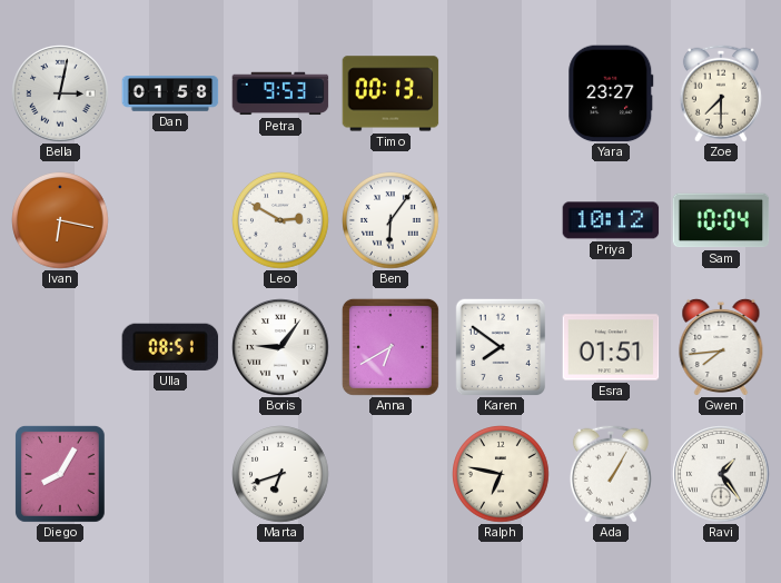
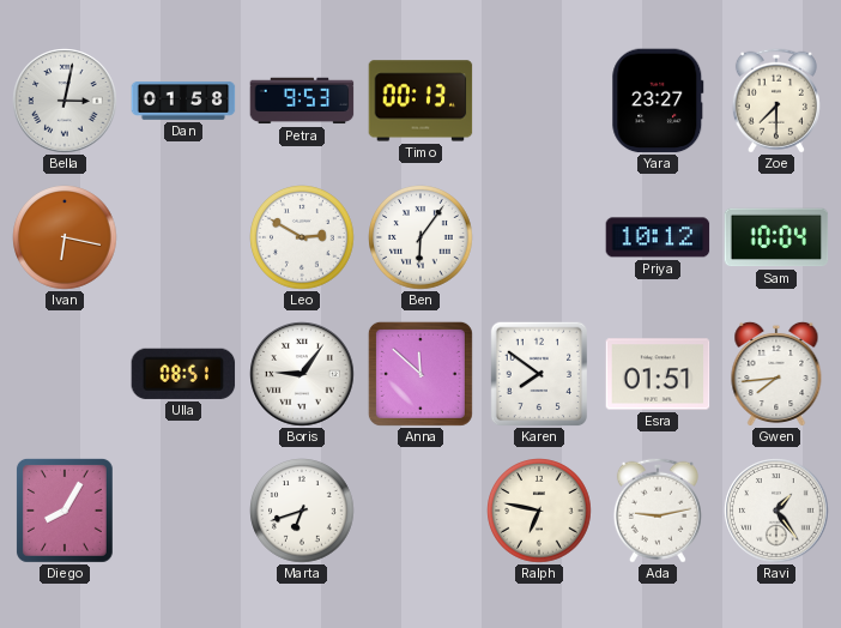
Anna: 6:40 -> 11:52 (421, 374)
Ada: 1:05 -> 9:13 (658, 511)
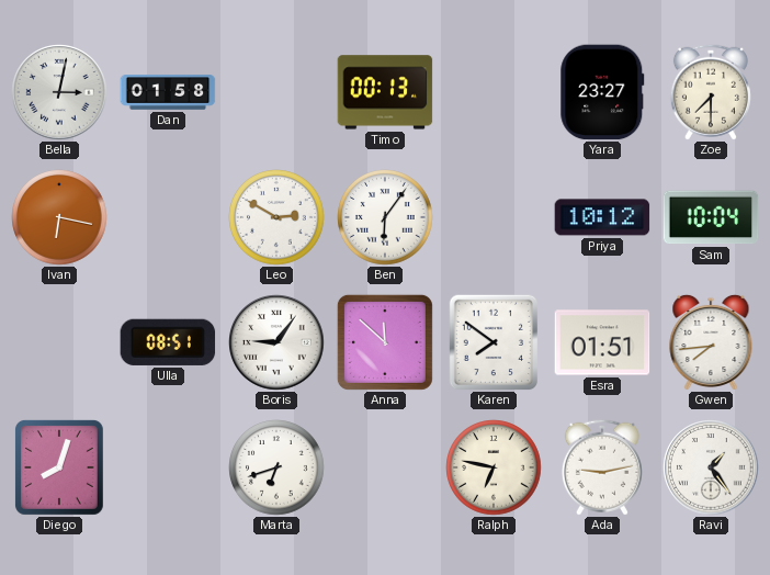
Petra: 9:53 -> none (302, 101)
Diego: 8:05 -> 8:03 (59, 467)
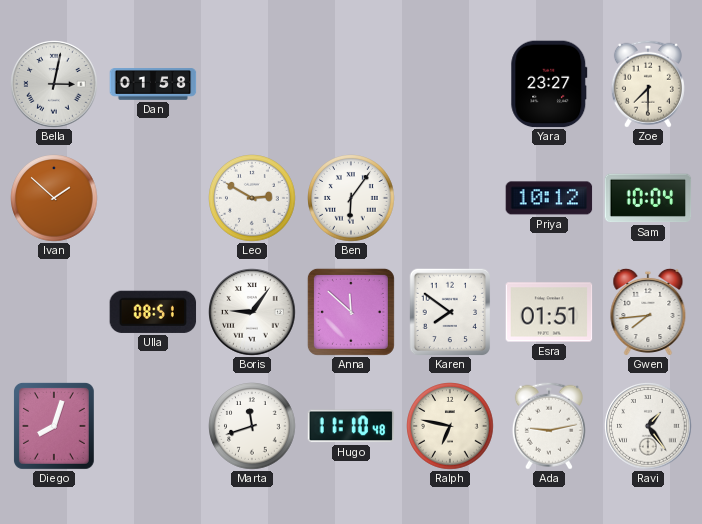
Timo: 00:13 -> none (385, 92)
Ivan: 6:17 -> 1:52 (54, 198)
Marta: 6:42 -> 11:42 (252, 426)
Hugo: none -> 11:10 (351, 426)
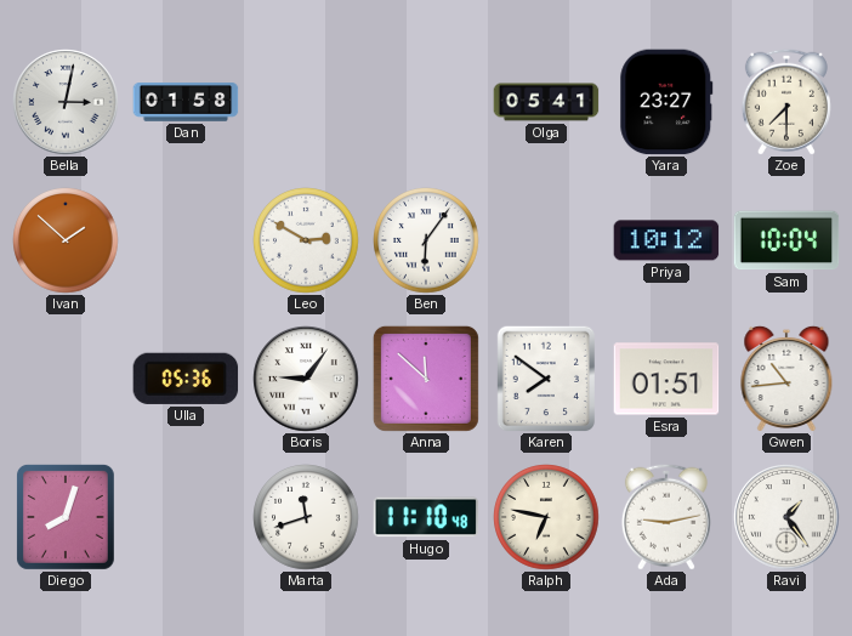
Olga: none -> 05:41 (546, 102)
Ulla: 08:51 -> 05:36 (186, 379)
Gwen: 7:44 -> 10:44 (786, 377)
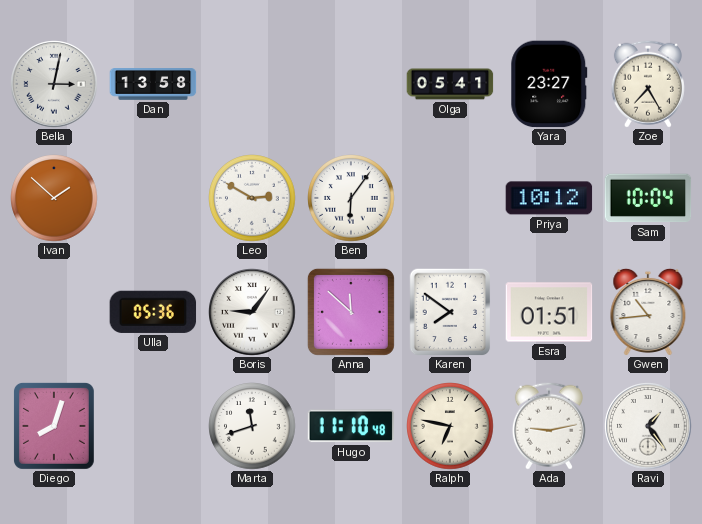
Dan: 01:58 -> 13:58 (153, 84)
Zoe: 7:30 -> 7:25 (648, 84)
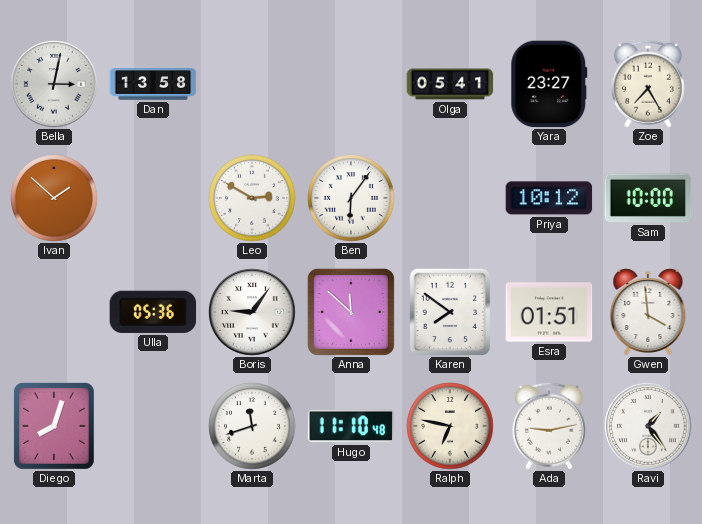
Sam: 10:04 -> 10:00 (648, 198)
Gwen: 10:44 -> 3:59 (648, 311)
